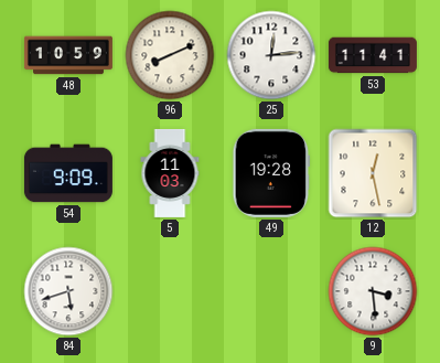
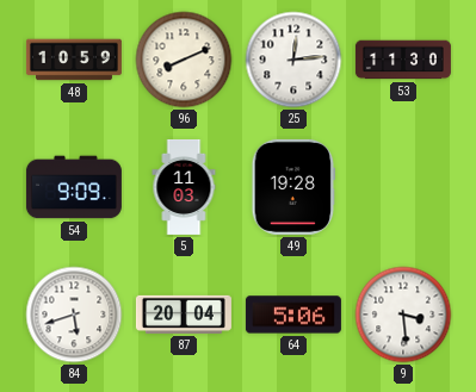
53: 11:41 -> 11:30 (403, 60)
12: 12:28 -> none (373, 173)
87: none -> 20:04 (184, 315)
64: none -> 5:06 (293, 315)
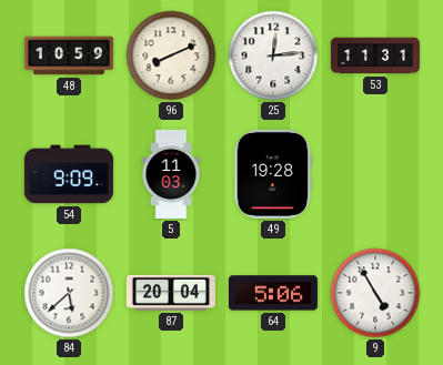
53: 11:30 -> 11:31 (375, 55)
84: 5:42 -> 5:38 (69, 293)
9: 3:29 -> 4:55 (375, 293)
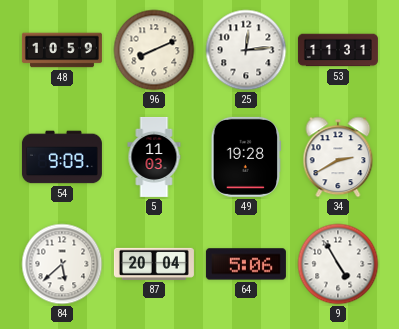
34: none -> 2:40 (338, 157)
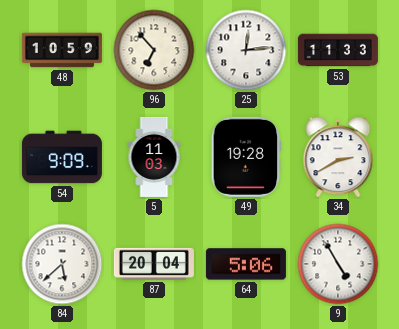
96: 8:11 -> 6:53 (154, 50)
53: 11:31 -> 11:33 (338, 50)
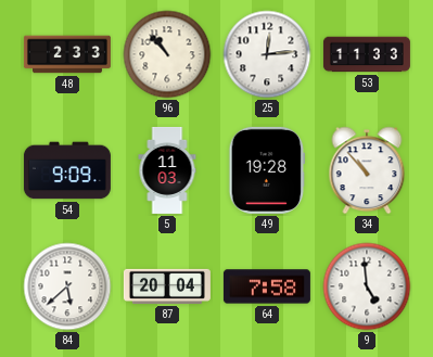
48: 10:59 -> 2:33 (67, 54)
96: 6:53 -> 10:53 (167, 54)
34: 2:40 -> 10:53 (367, 170)
64: 5:06 -> 7:58 (267, 286)
9: 4:55 -> 4:59 (367, 286)
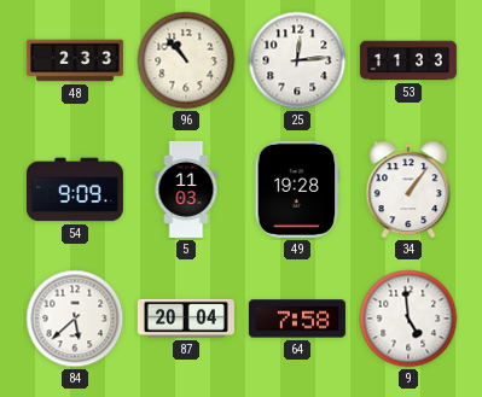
34: 10:53 -> 1:06 (408, 189)
